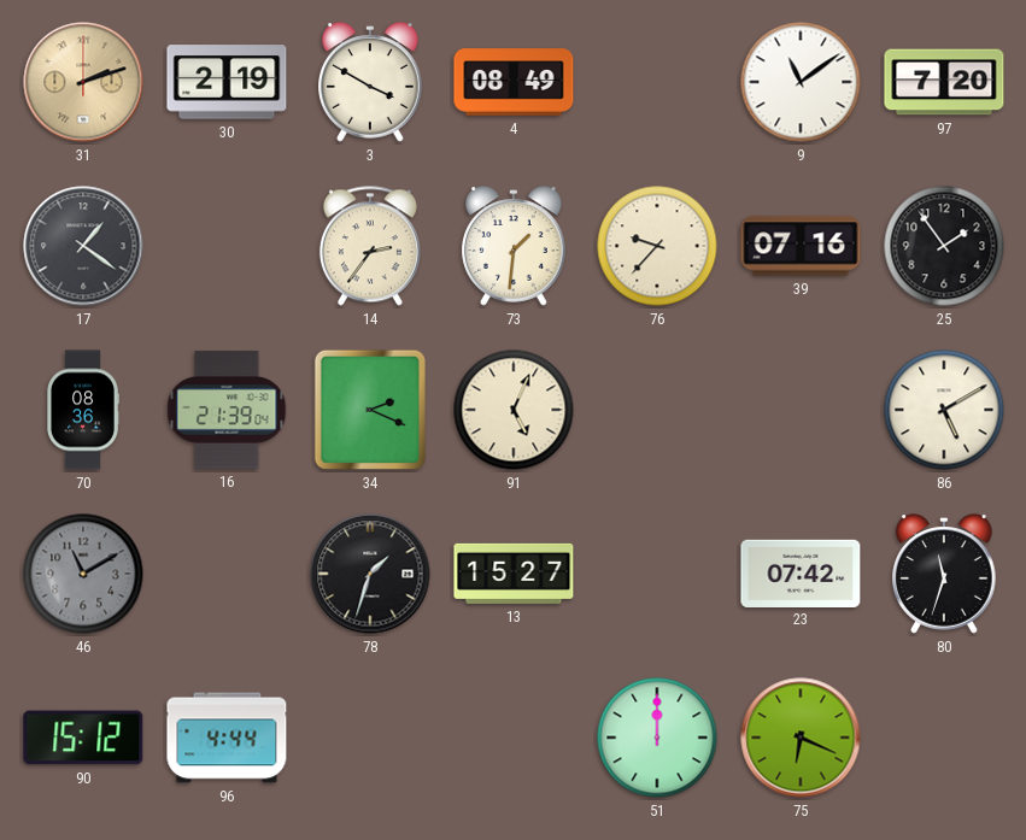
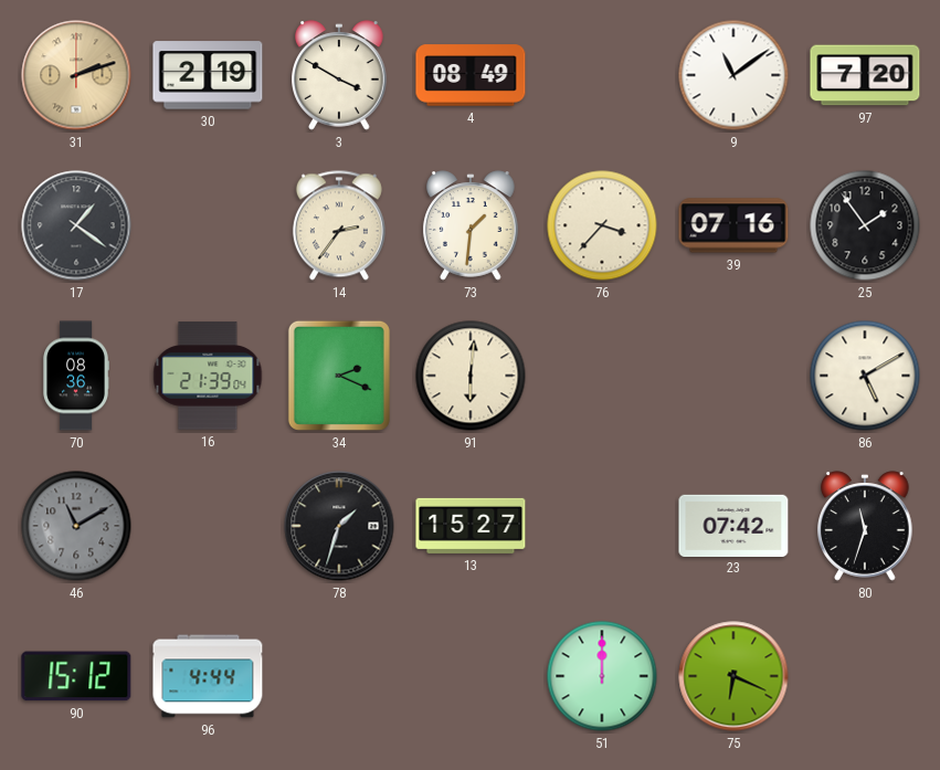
76: 9:37 -> 3:37 (602, 225)
91: 5:04 -> 6:01 (471, 376)
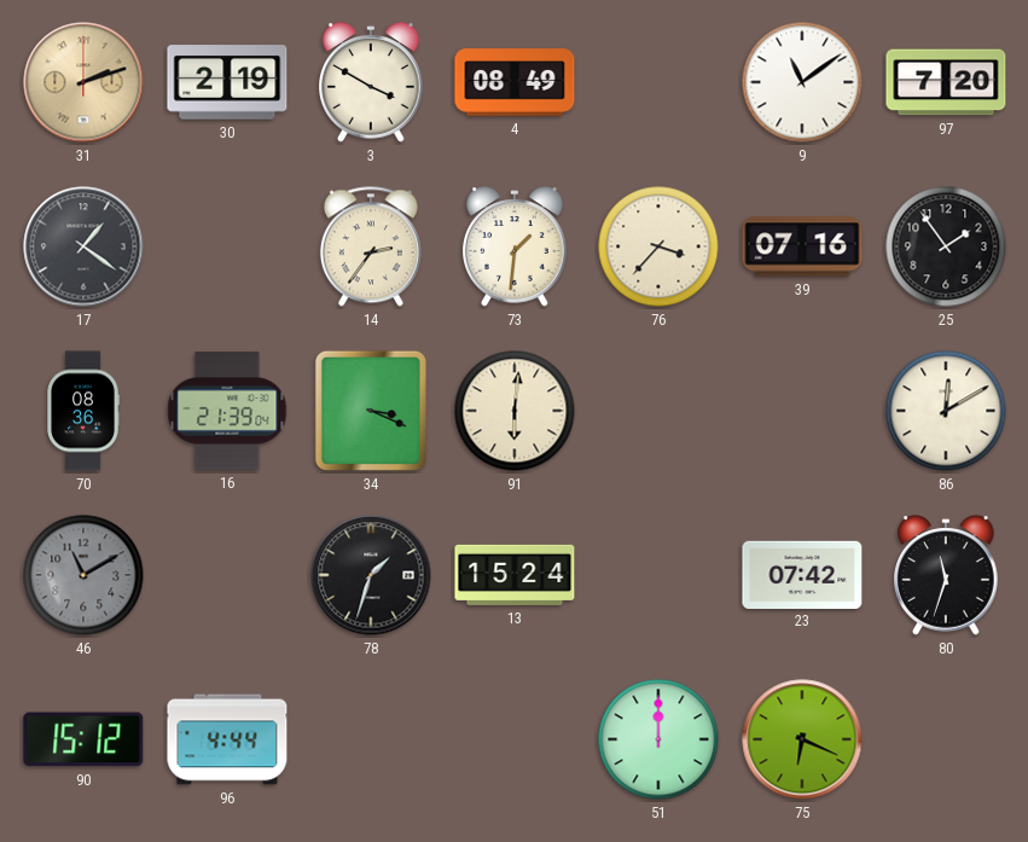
34: 2:19 -> 3:19 (371, 411)
86: 5:10 -> 12:10 (946, 411)
13: 15:27 -> 15:24 (515, 575)
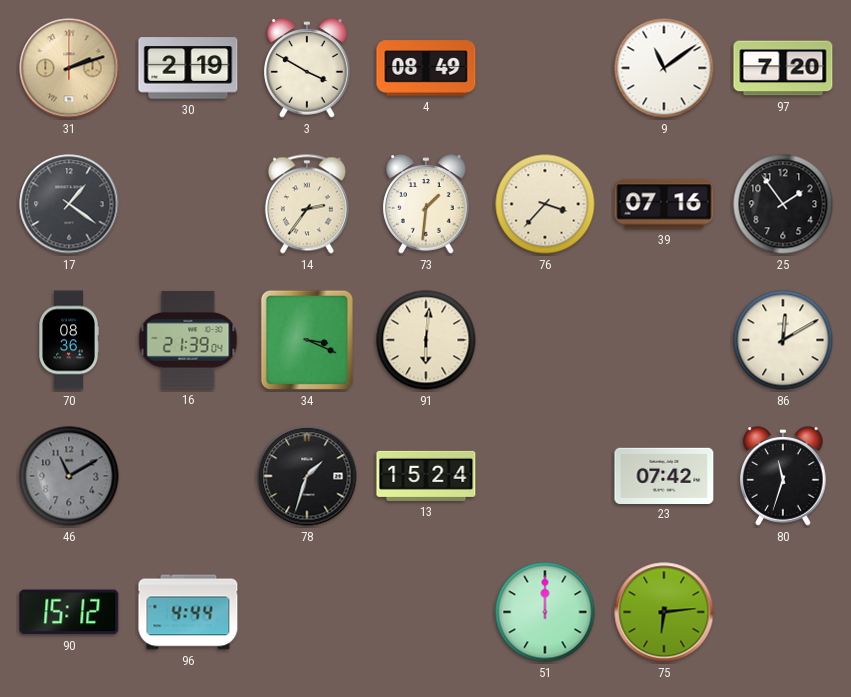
75: 6:19 -> 6:14 (664, 612)
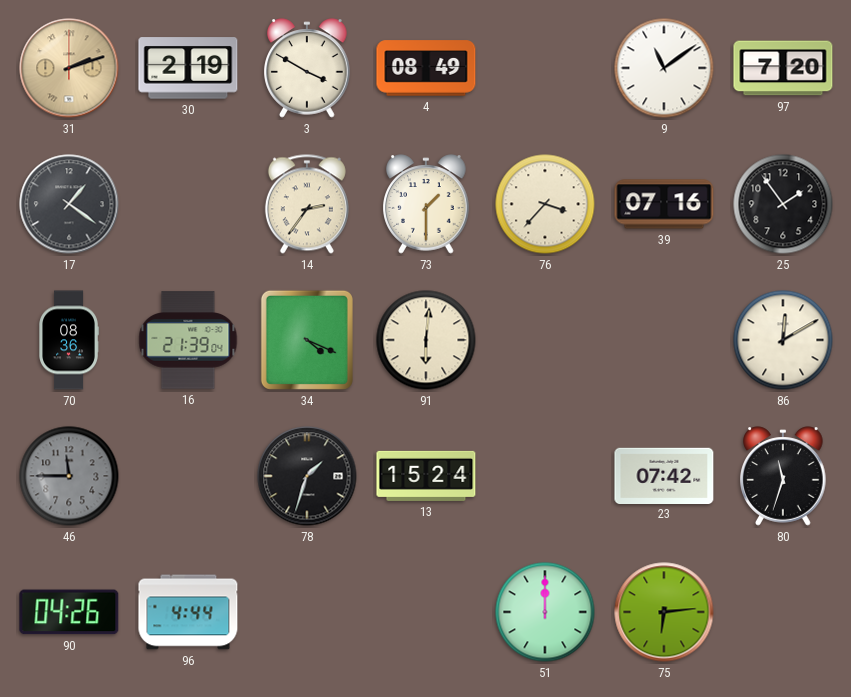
73: 1:31 -> 1:30 (426, 204)
34: 3:19 -> 4:19 (307, 340)
46: 11:10 -> 11:45 (69, 476)
90: 15:12 -> 04:26 (69, 612)
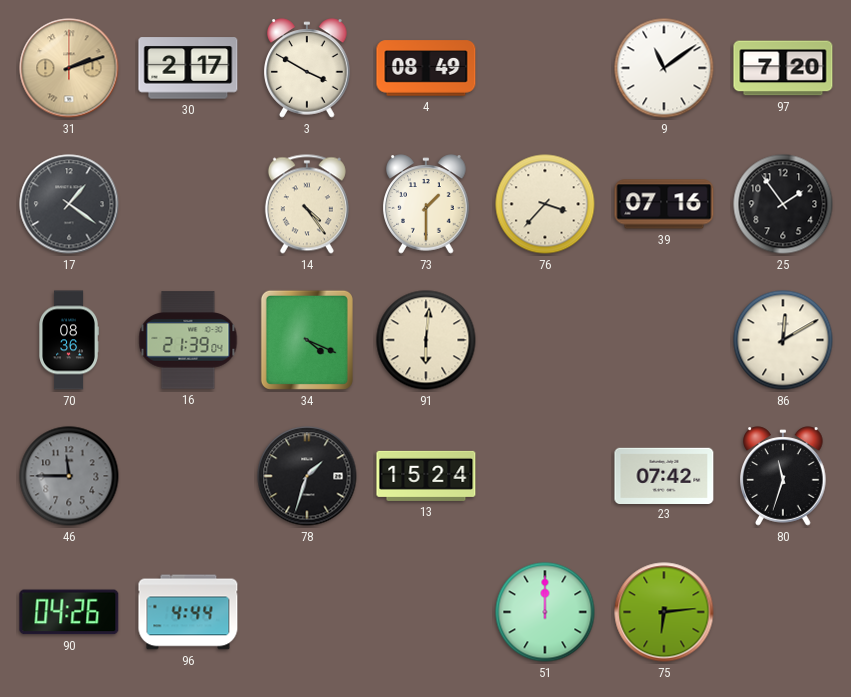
30: 2:19 -> 2:17 (188, 68)
14: 2:36 -> 4:24 (307, 204)
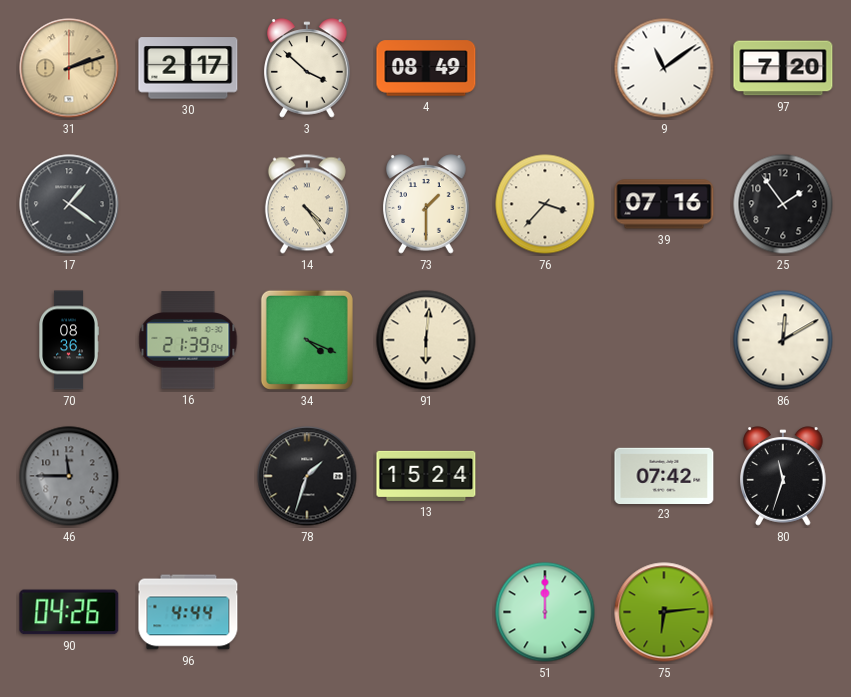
3: 3:50 -> 3:52 (307, 68)
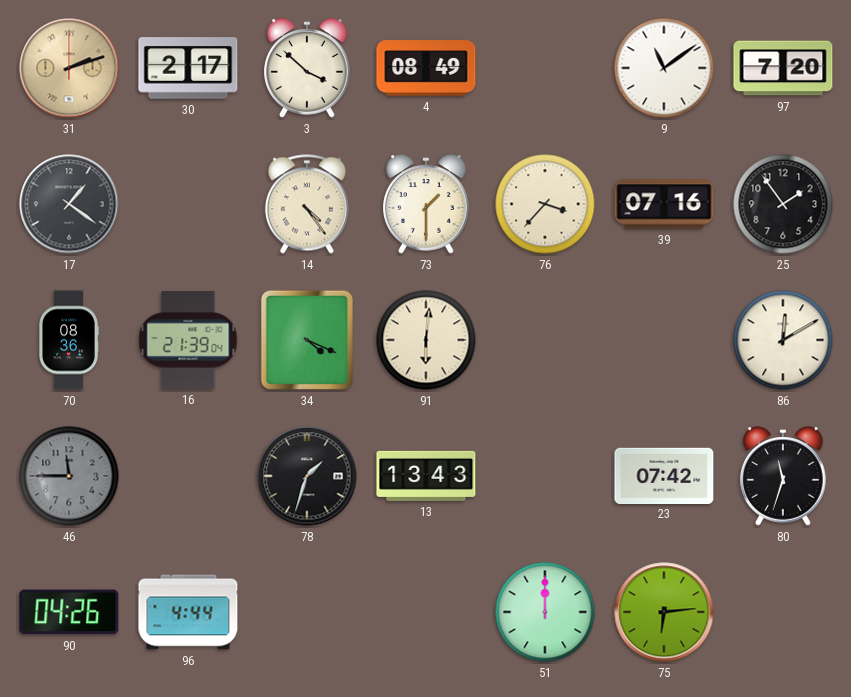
13: 15:24 -> 13:43 (426, 476)
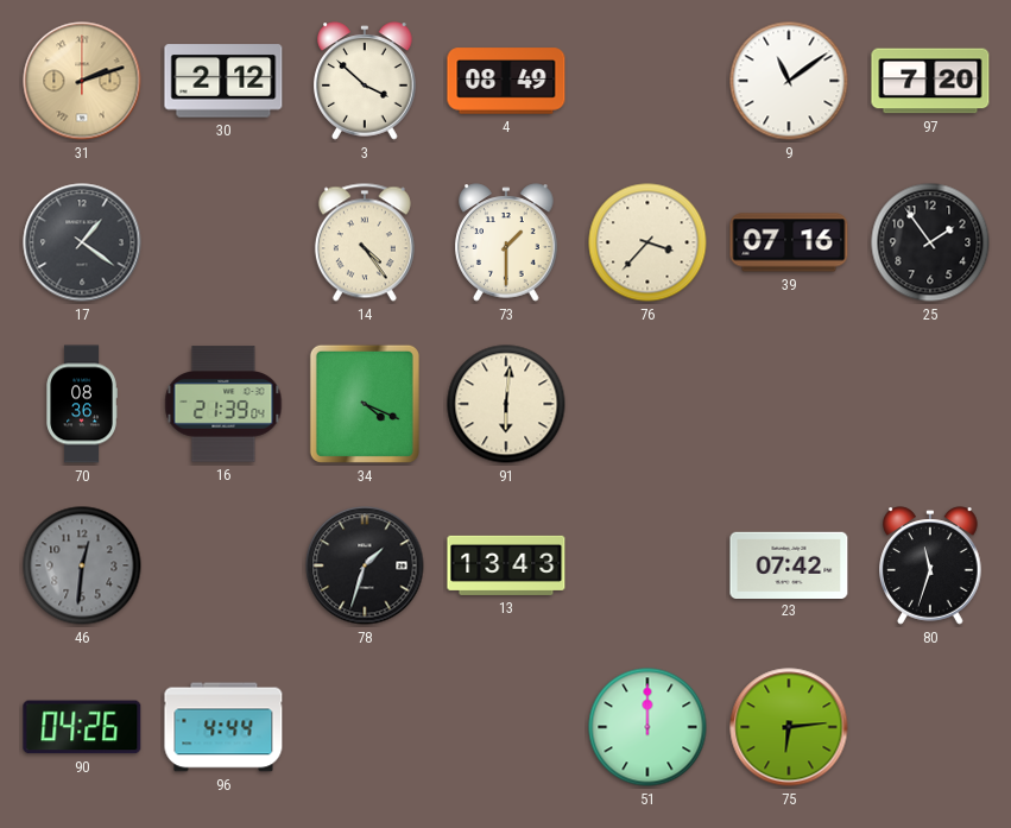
30: 2:17 -> 2:12 (223, 81)
86: 12:10 -> none (783, 340)
46: 11:45 -> 12:31 (82, 565)
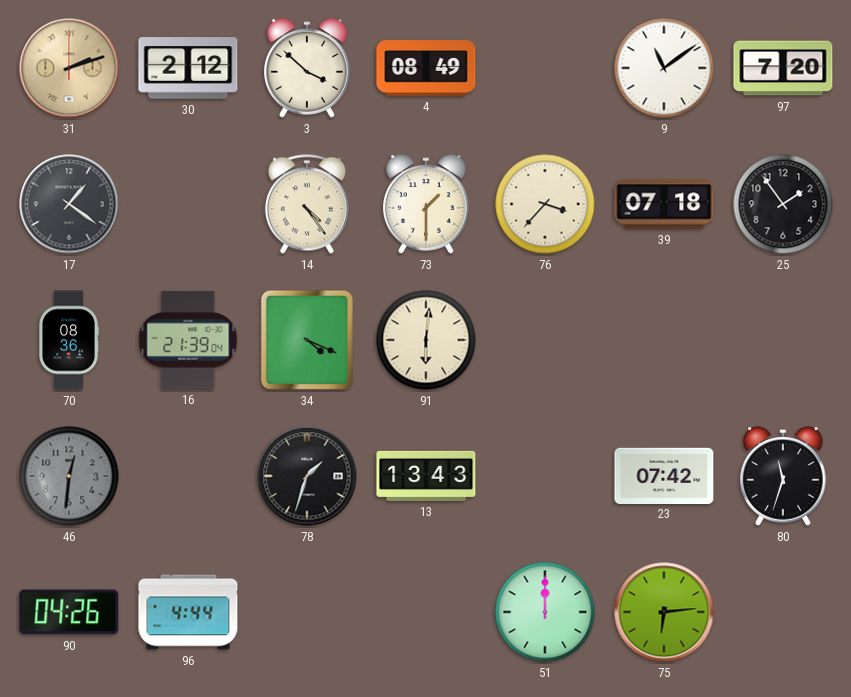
39: 07:16 -> 07:18 (664, 204)
